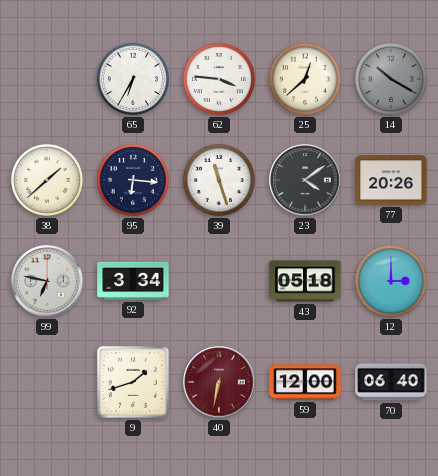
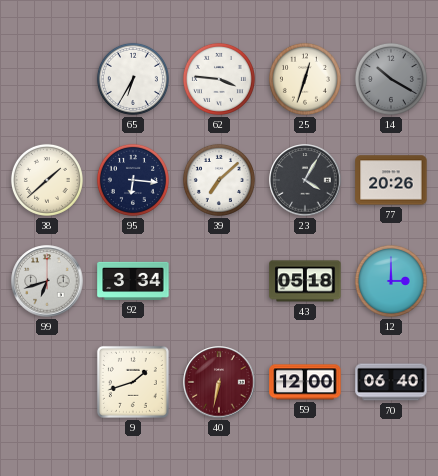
25: 12:38 -> 12:33 (305, 79)
39: 11:27 -> 7:08 (219, 180)
23: 4:09 -> 4:05 (305, 180)
99: 6:47 -> 6:42 (47, 281)
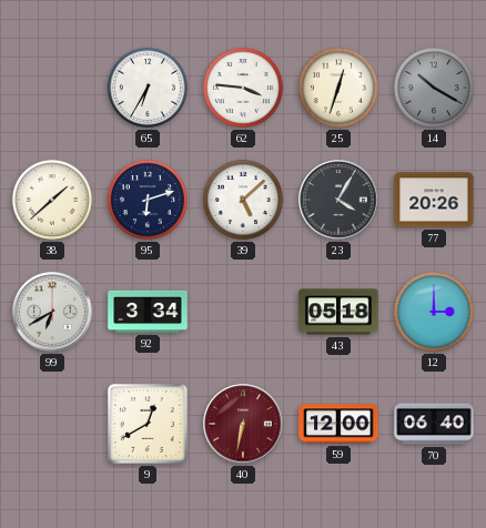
95: 6:16 -> 6:12 (148, 200)
39: 7:08 -> 5:08 (243, 200)
99: 6:42 -> 6:40 (52, 312)
9: 1:42 -> 12:40 (148, 424)
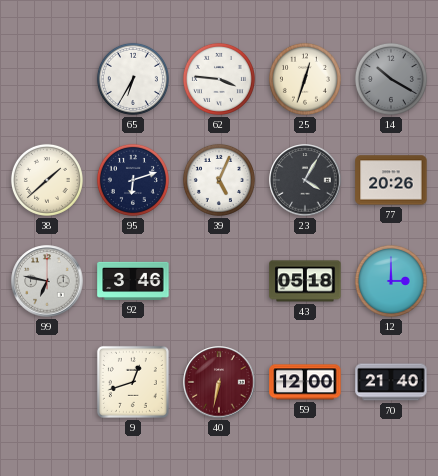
39: 5:08 -> 5:04 (219, 180)
99: 6:40 -> 6:47 (47, 281)
92: 3:34 -> 3:46 (133, 281)
9: 12:40 -> 12:42 (133, 382)
70: 06:40 -> 21:40 (391, 382)
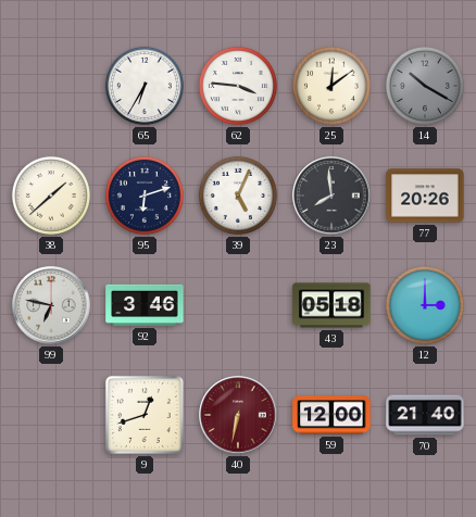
25: 12:33 -> 12:09 (331, 86)
23: 4:05 -> 7:59 (331, 196)
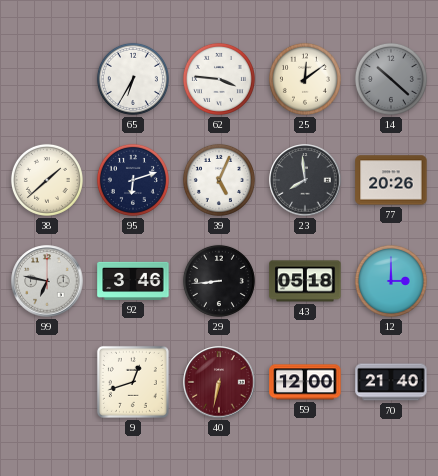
14: 10:20 -> 10:22 (391, 79)
29: none -> 8:44 (219, 281)
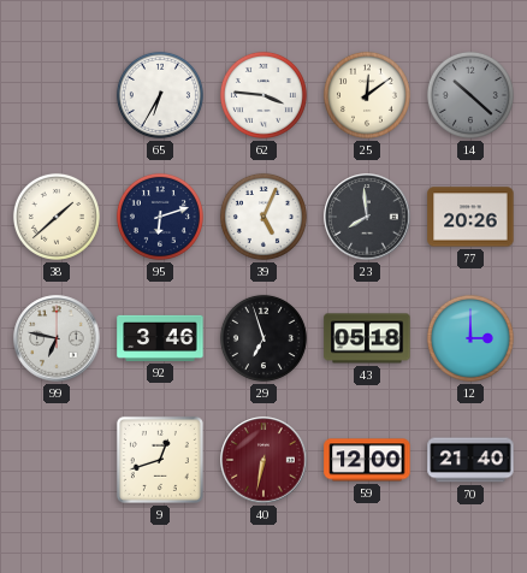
29: 8:44 -> 6:57 (263, 338)
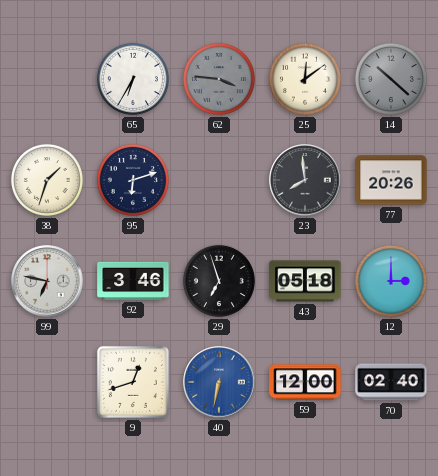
62 dial: white -> grey (219, 79)
38: 1:38 -> 1:33 (47, 180)
39: 5:04 -> none (263, 217)
40 dial: burgundy -> blue (219, 382)
70: 21:40 -> 02:40 (391, 382)
